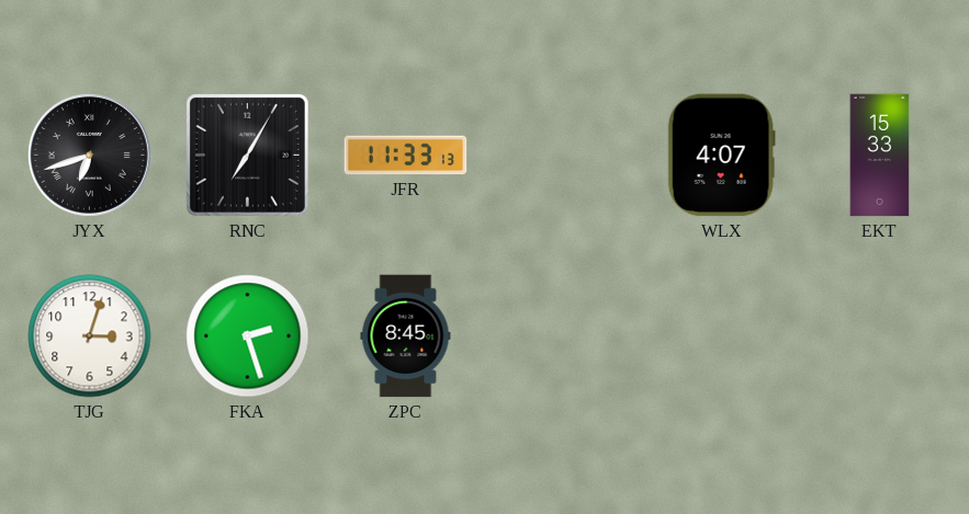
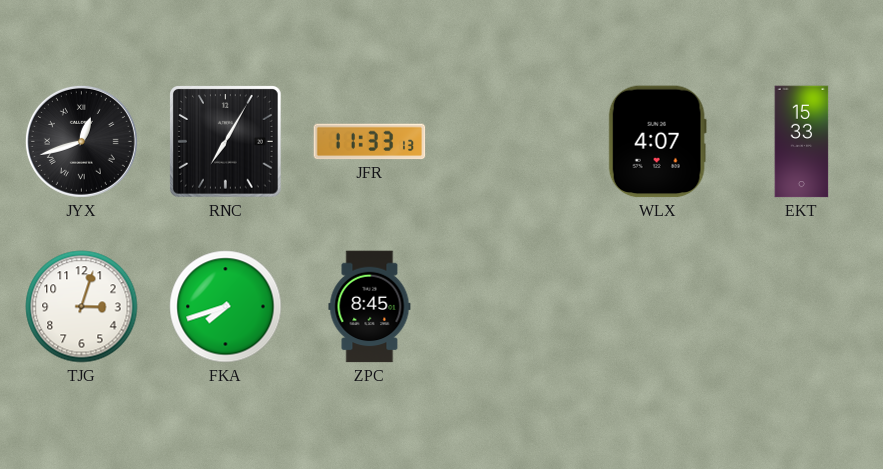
JYX: 6:42 -> 12:42 (81, 141)
FKA: 2:27 -> 7:42 (226, 307)
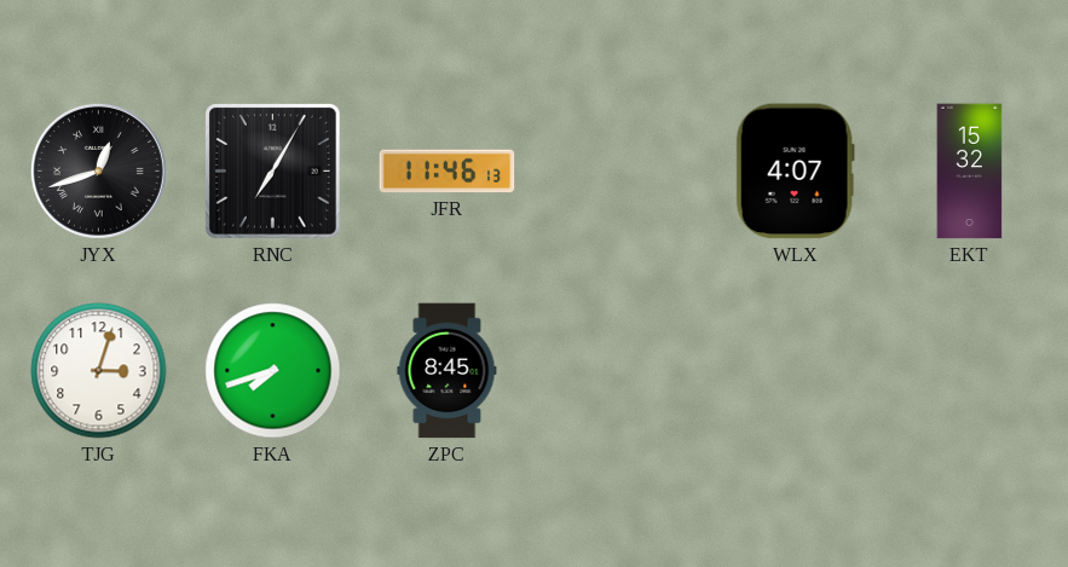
JFR: 11:33 -> 11:46 (448, 172)
EKT: 15:33 -> 15:32 (970, 172)
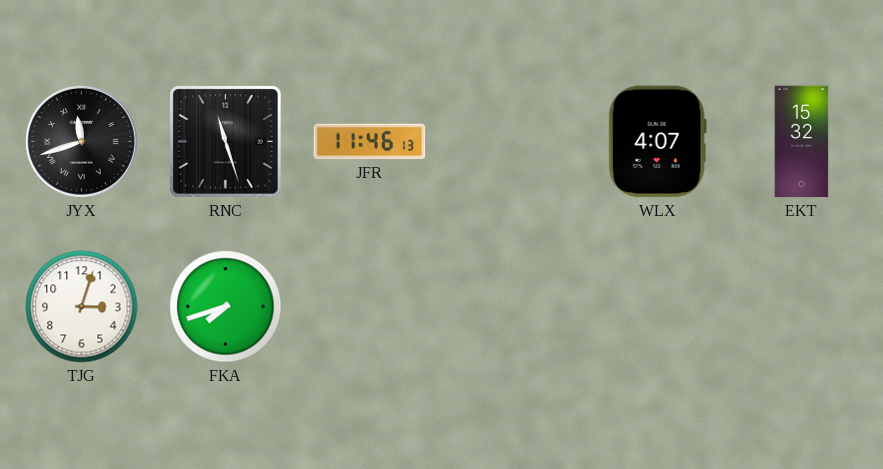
JYX: 12:42 -> 11:42 (81, 141)
RNC: 7:05 -> 11:27 (226, 142)
ZPC: 8:45 -> none (448, 371)
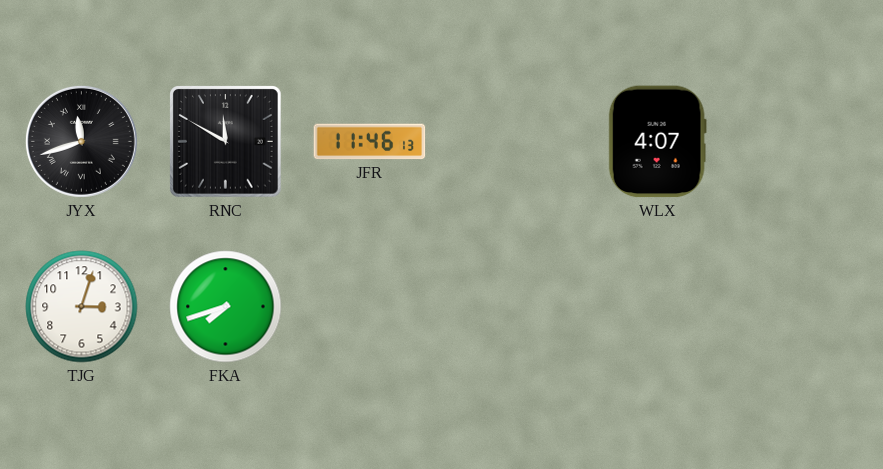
RNC: 11:27 -> 11:50 (226, 142)
EKT: 15:32 -> none (802, 142)
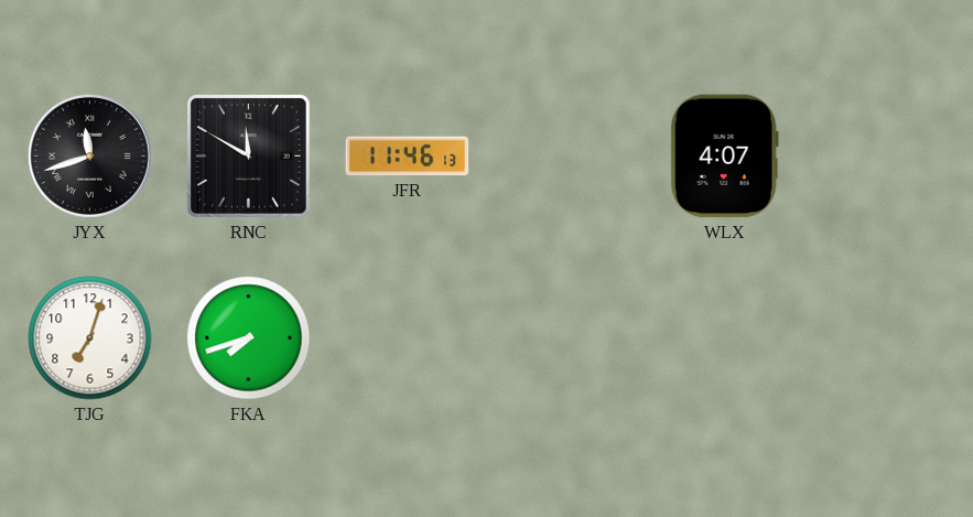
TJG: 3:03 -> 7:03 (90, 338)
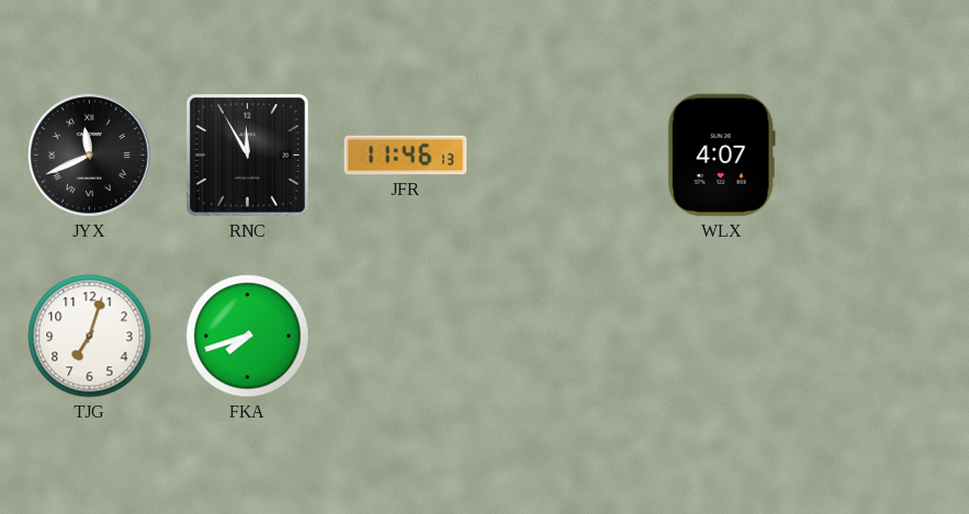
JYX: 11:42 -> 11:41 (89, 155)
RNC: 11:50 -> 11:55 (248, 156)
